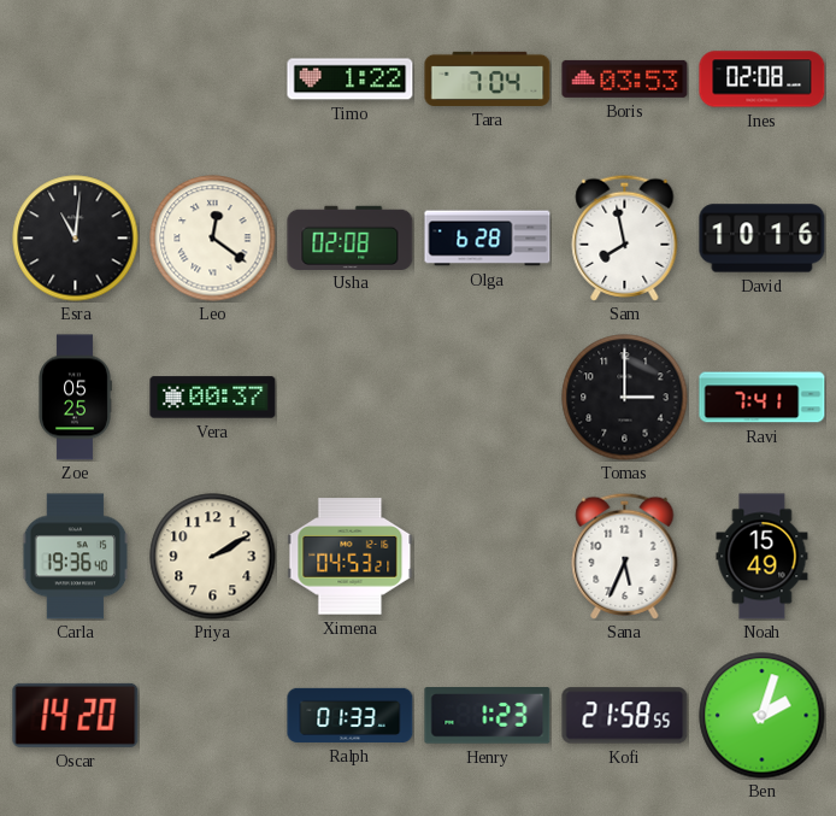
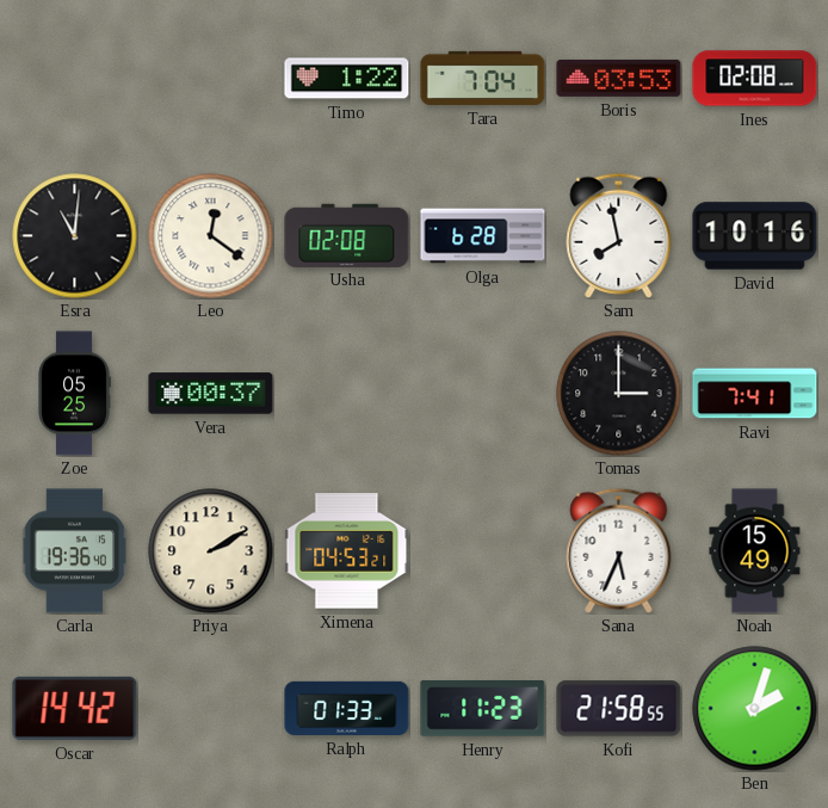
Oscar: 14:20 -> 14:42 (75, 708)
Henry: 1:23 -> 11:23 (483, 709)
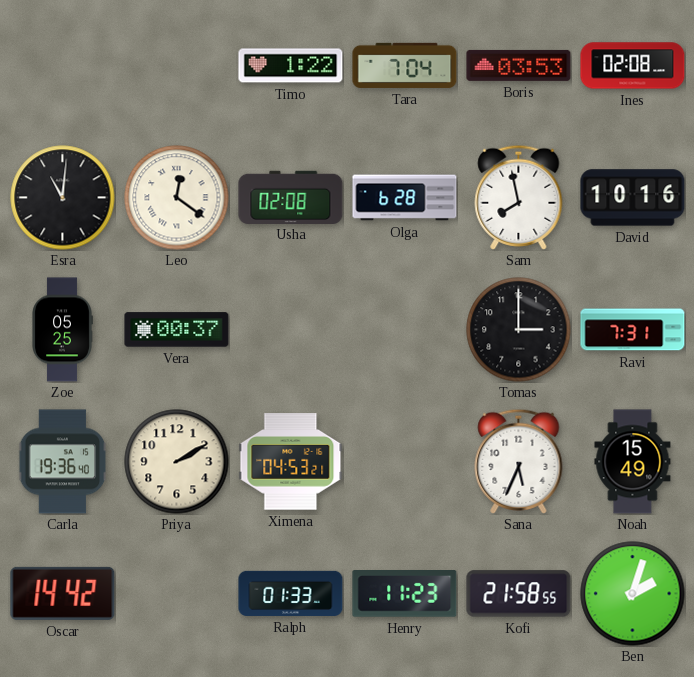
Ravi: 7:41 -> 7:31 (633, 330)
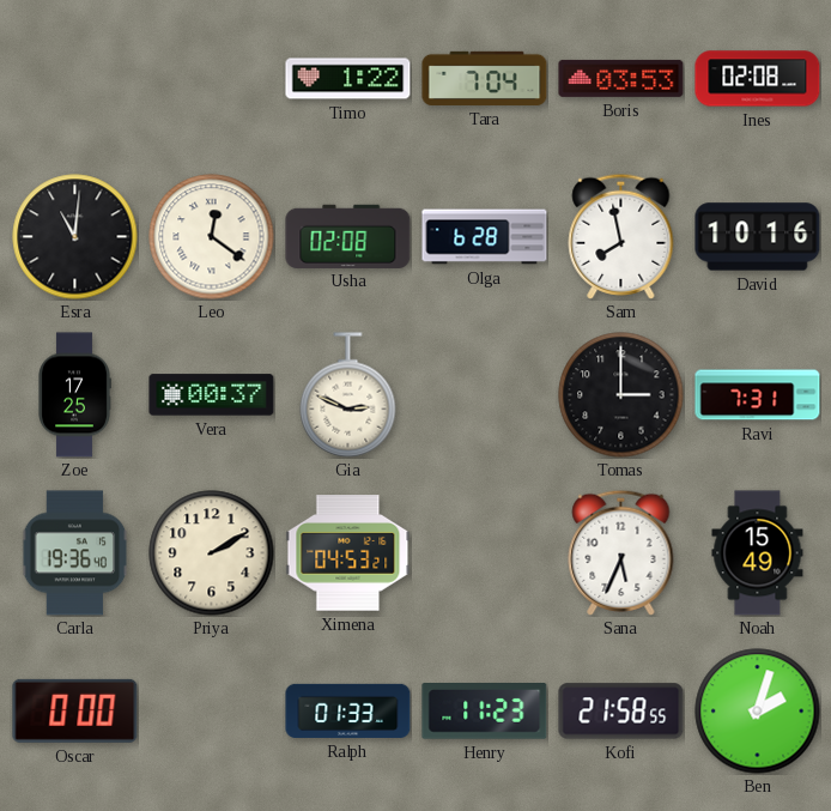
Zoe: 05:25 -> 17:25 (74, 395)
Gia: none -> 2:49 (348, 395)
Oscar: 14:42 -> 0:00 (75, 710)
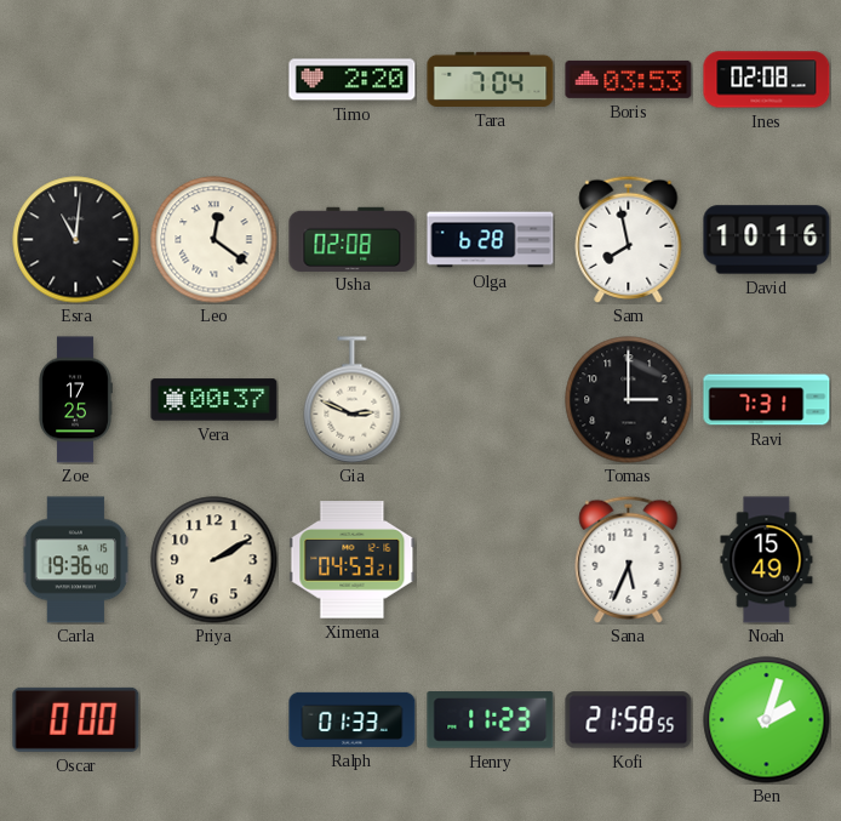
Timo: 1:22 -> 2:20 (353, 80)
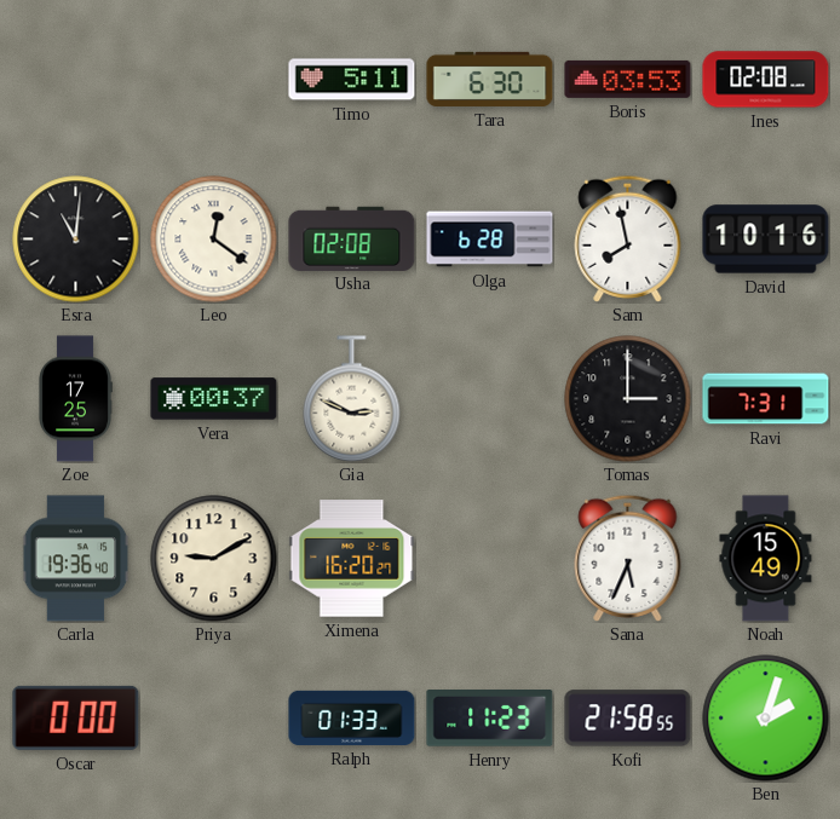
Timo: 2:20 -> 5:11 (352, 80)
Tara: 7:04 -> 6:30 (490, 79)
Priya: 2:10 -> 9:10 (214, 559)
Ximena: 04:53 -> 16:20 (352, 559)
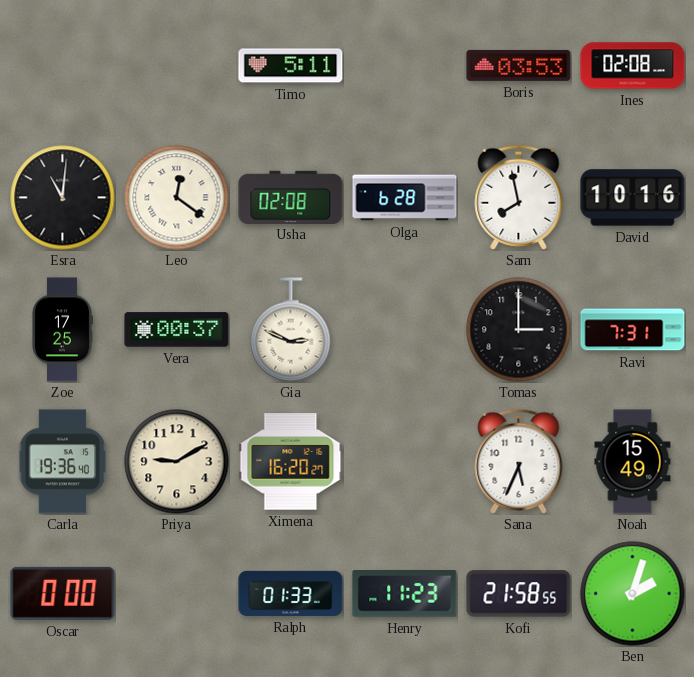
Tara: 6:30 -> none (490, 79)
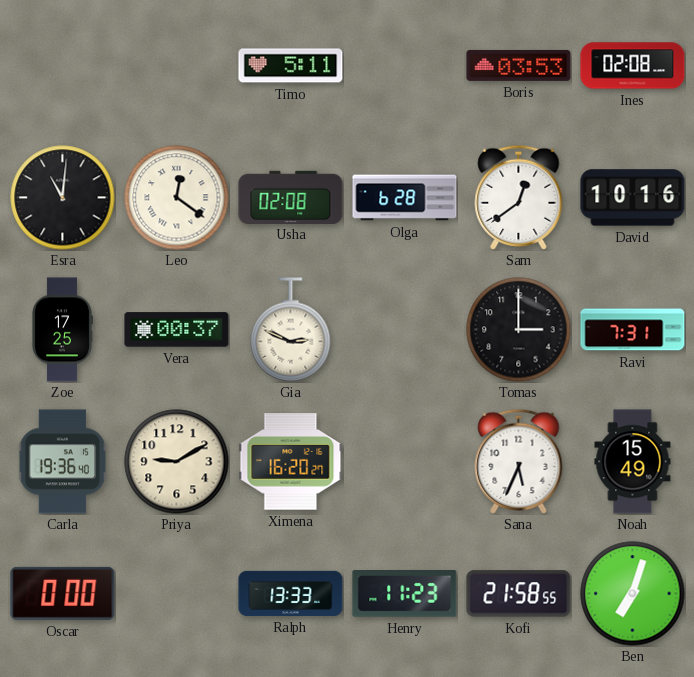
Sam: 7:58 -> 12:39 (519, 197)
Ralph: 01:33 -> 13:33 (291, 593)
Ben: 2:03 -> 7:03 (633, 594)
